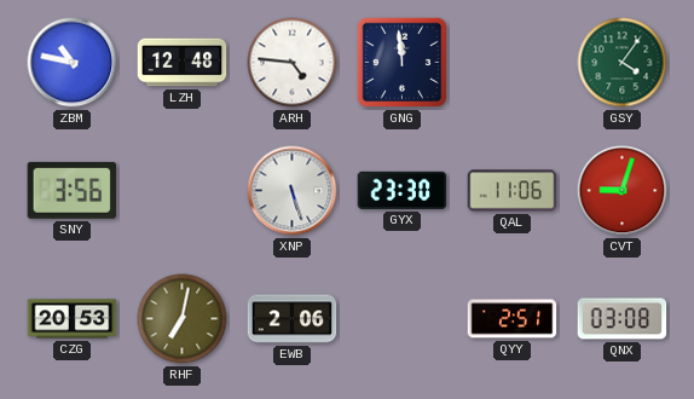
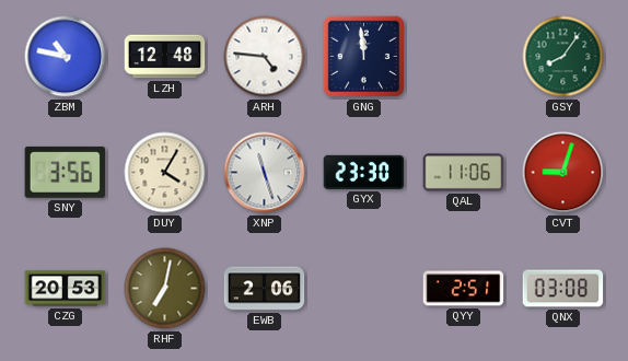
GSY: 4:06 -> 8:06 (563, 57)
DUY: none -> 4:05 (165, 173)
XNP: 5:27 -> 11:27 (265, 173)
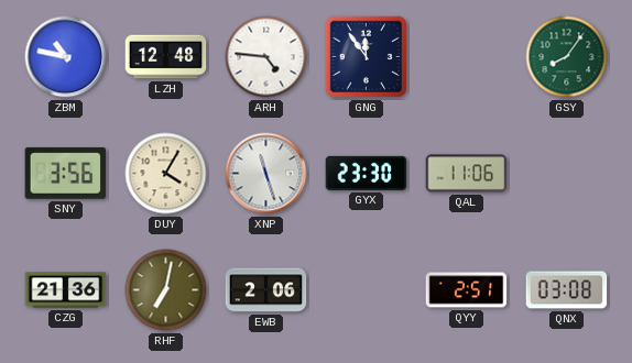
GNG: 11:59 -> 11:54 (367, 57)
CVT: 9:03 -> none (563, 173)
CZG: 20:53 -> 21:36 (66, 290)
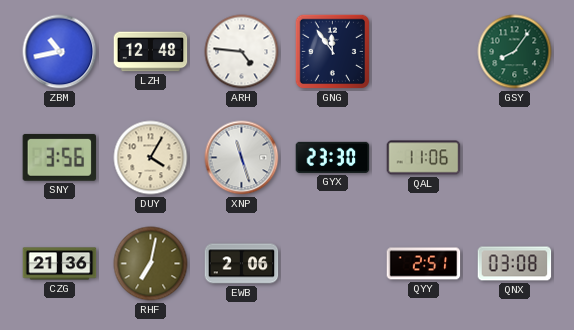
ZBM: 10:47 -> 10:43 (60, 52)
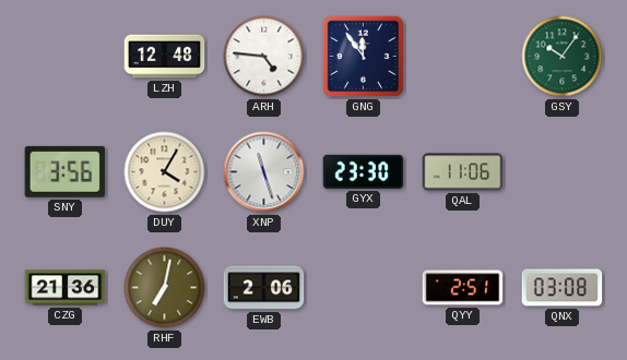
ZBM: 10:43 -> none (60, 52)
GSY: 8:06 -> 10:06 (563, 57)
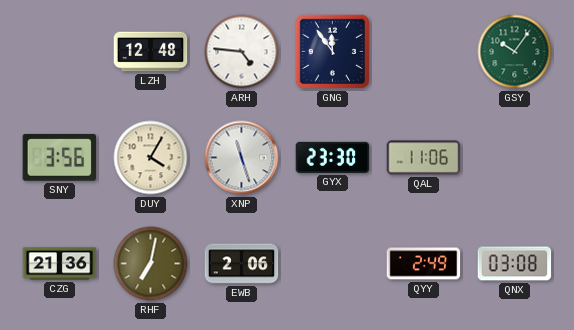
QYY: 2:51 -> 2:49 (424, 264)
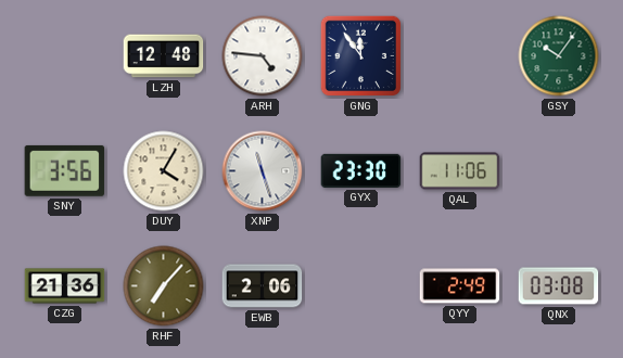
RHF: 7:02 -> 7:07 (164, 286)
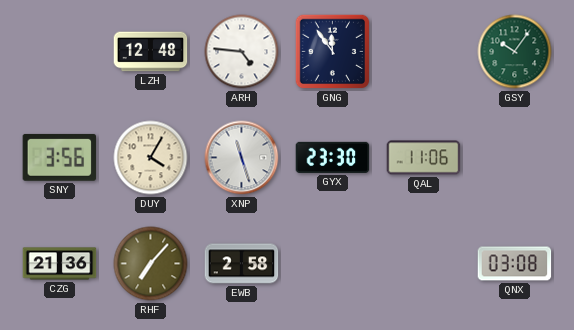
EWB: 2:06 -> 2:58 (242, 264)
QYY: 2:49 -> none (460, 286)
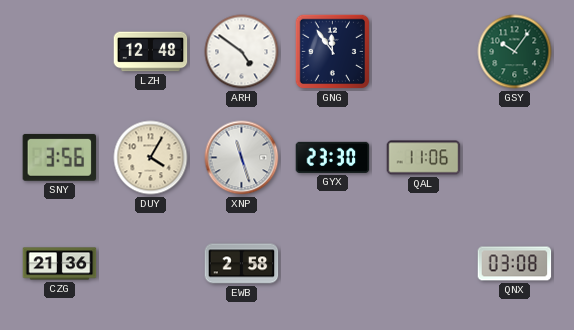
ARH: 4:46 -> 4:51 (242, 52)
RHF: 7:07 -> none (151, 264)
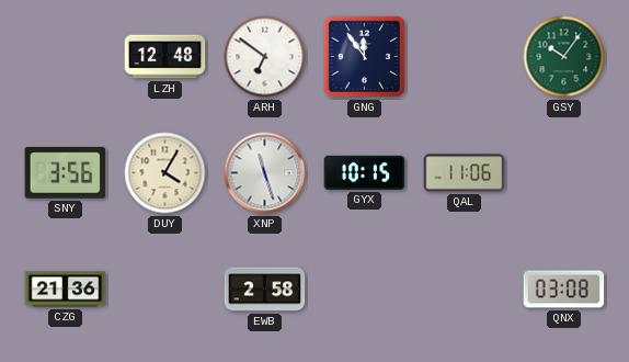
ARH: 4:51 -> 6:51 (265, 57)
GYX: 23:30 -> 10:15 (365, 172)
